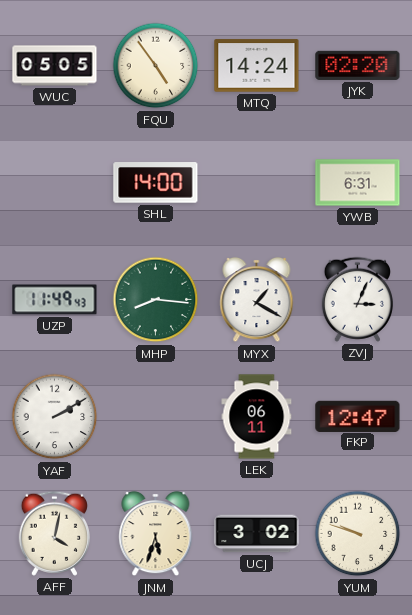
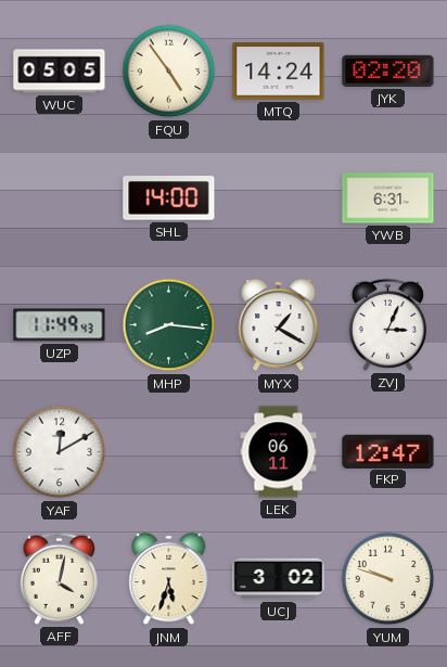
YAF: 2:10 -> 12:10 (60, 452)
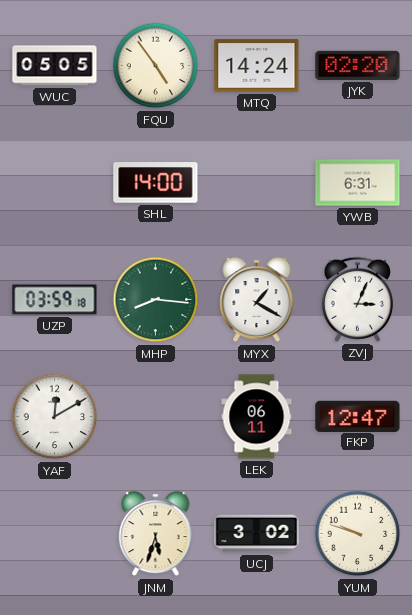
UZP: 11:49 -> 03:59 (55, 300)
AFF: 4:02 -> none (59, 578)
